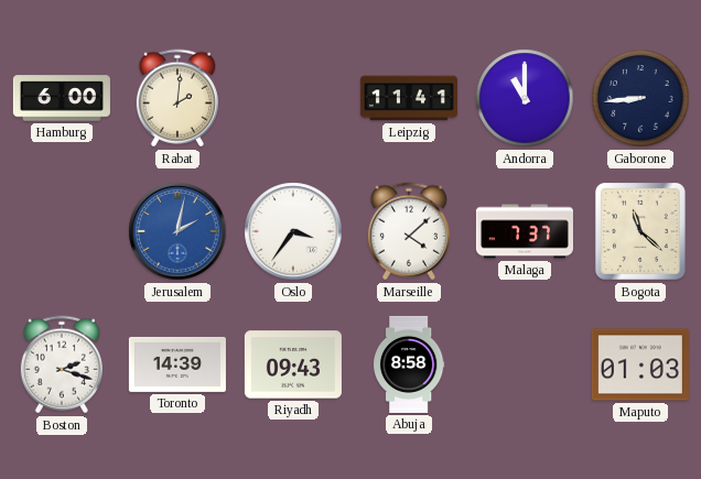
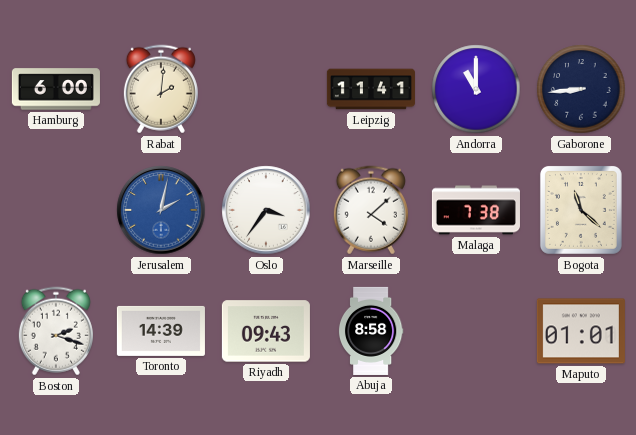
Malaga: 7:37 -> 7:38 (476, 210)
Maputo: 01:03 -> 01:01 (581, 331)
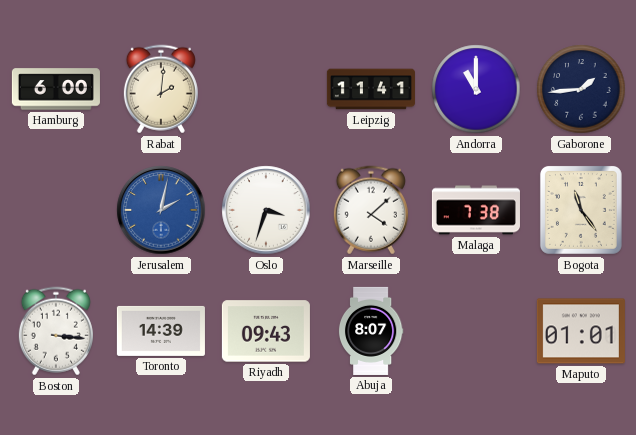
Gaborone: 8:44 -> 1:44 (581, 89)
Oslo: 3:36 -> 3:33 (266, 210)
Bogota: 11:22 -> 11:24 (581, 210)
Boston: 2:18 -> 3:16 (56, 331)
Abuja: 8:58 -> 8:07 (371, 331)
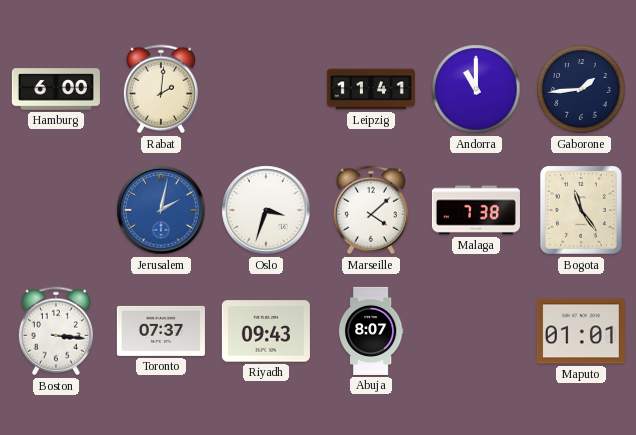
Toronto: 14:39 -> 07:37 (161, 331)
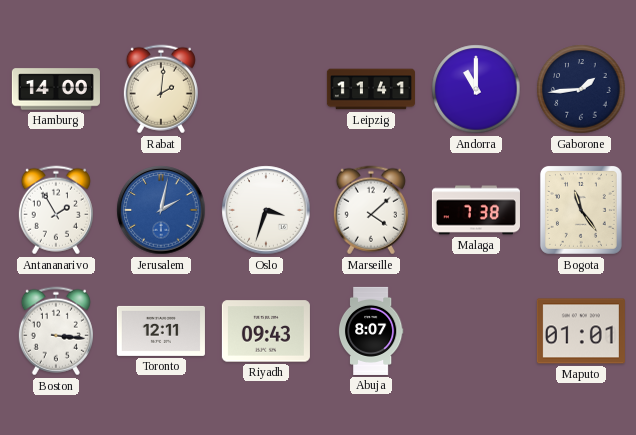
Hamburg: 6:00 -> 14:00 (56, 89)
Antananarivo: none -> 1:55 (56, 210)
Toronto: 07:37 -> 12:11 (161, 331)
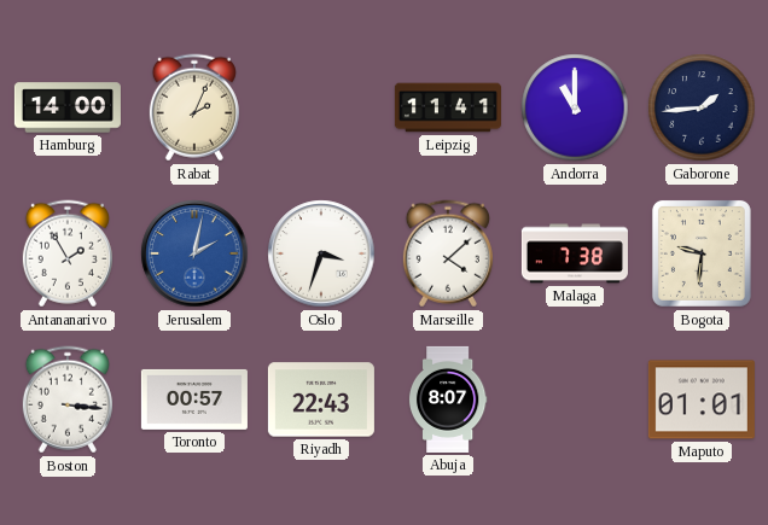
Rabat: 2:01 -> 2:04 (194, 107)
Bogota: 11:24 -> 9:31 (702, 253)
Toronto: 12:11 -> 00:57 (194, 399)
Riyadh: 09:43 -> 22:43 (321, 399)
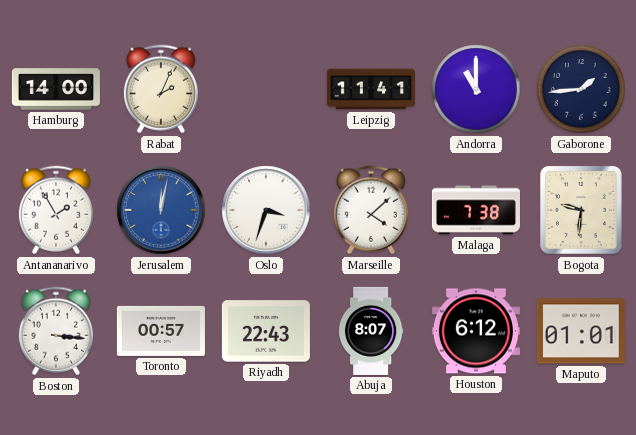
Jerusalem: 2:02 -> 12:02 (161, 210)
Houston: none -> 6:12 (476, 331)
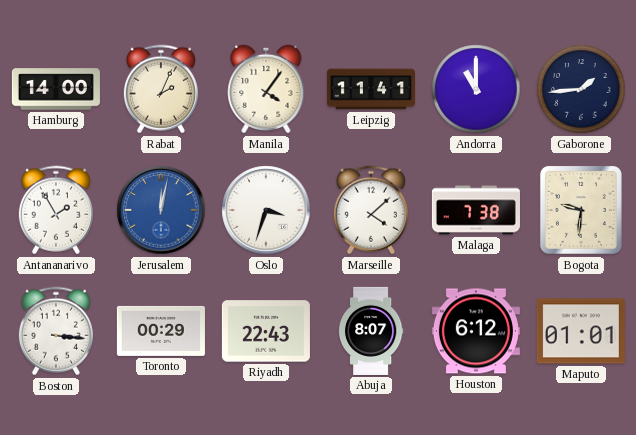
Manila: none -> 4:06 (266, 89)
Toronto: 00:57 -> 00:29 (161, 331)
